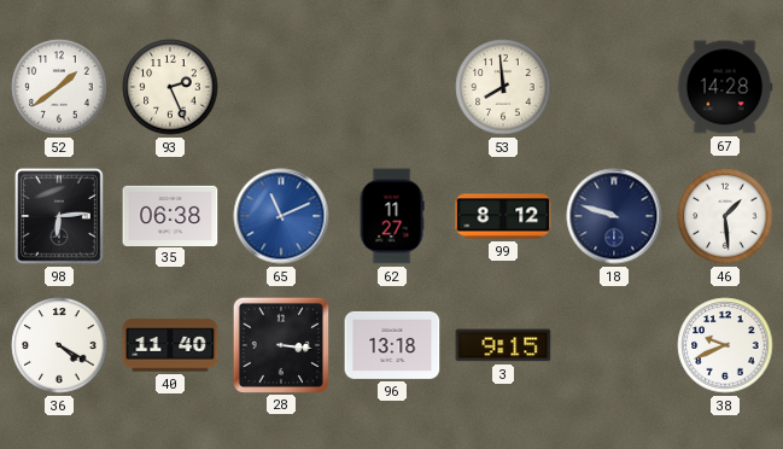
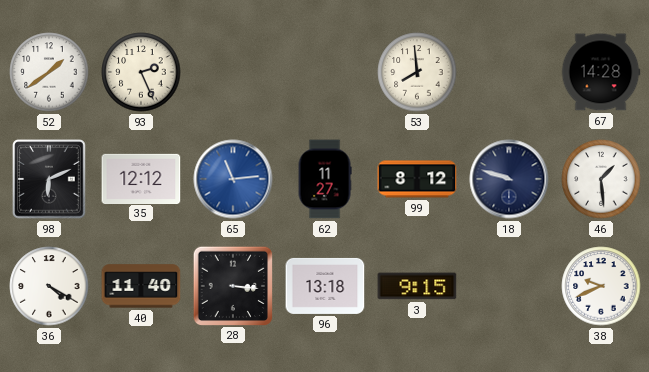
98: 6:14 -> 6:11 (49, 179)
35: 06:38 -> 12:12 (141, 178)
65: 11:11 -> 11:14 (233, 179)
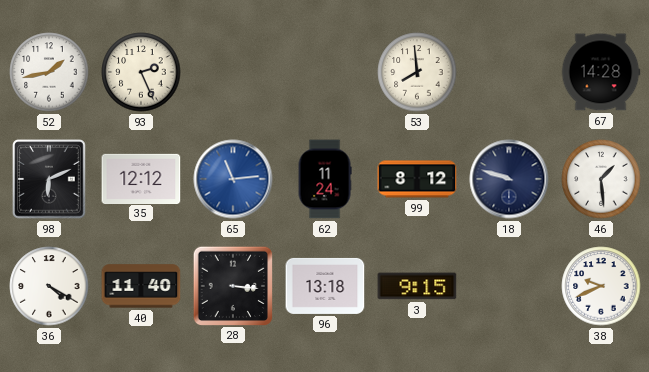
52: 1:39 -> 1:43 (49, 72)
62: 11:27 -> 11:24 (325, 179)
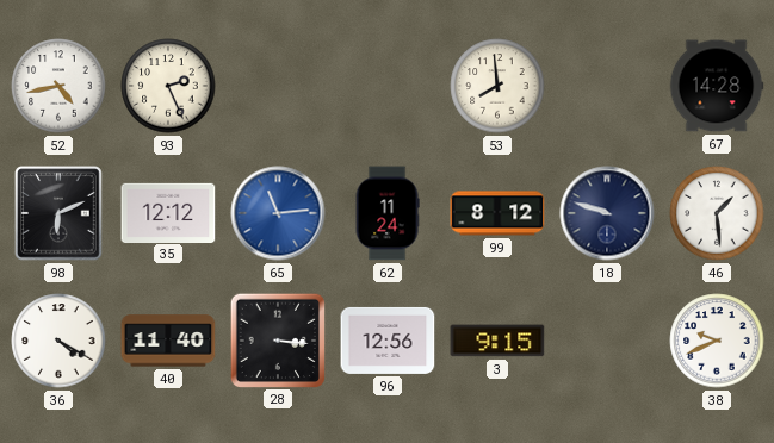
52: 1:43 -> 4:43 (58, 86)
96: 13:18 -> 12:56 (388, 341)
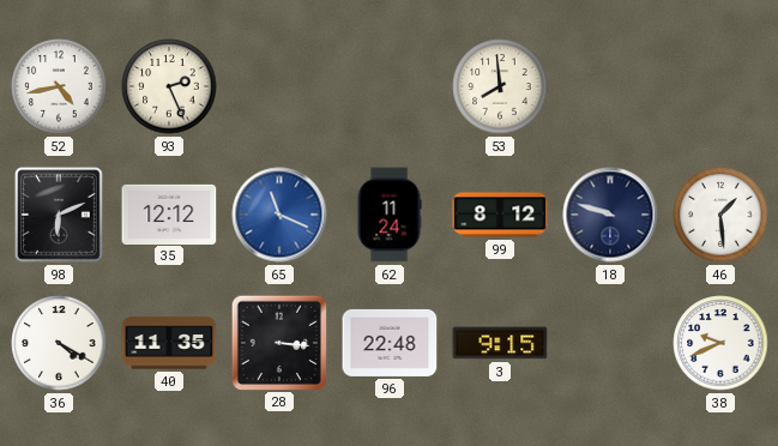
67: 14:28 -> none (717, 86)
65: 11:14 -> 11:19 (279, 215)
40: 11:40 -> 11:35 (169, 343)
96: 12:56 -> 22:48 (390, 343)
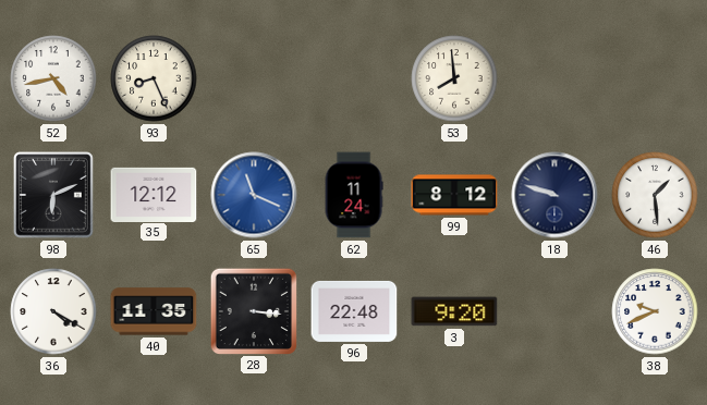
93: 2:26 -> 8:26 (154, 78)
3: 9:15 -> 9:20 (454, 311)
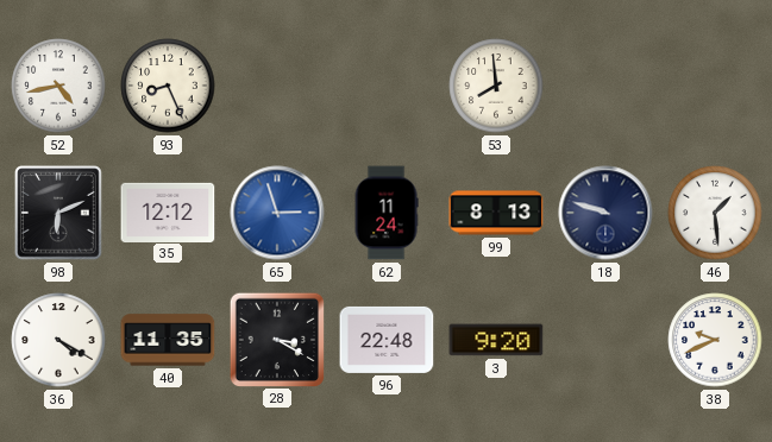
65: 11:19 -> 2:57 (277, 213)
99: 8:12 -> 8:13 (496, 213)
28: 3:16 -> 3:20 (276, 339)
